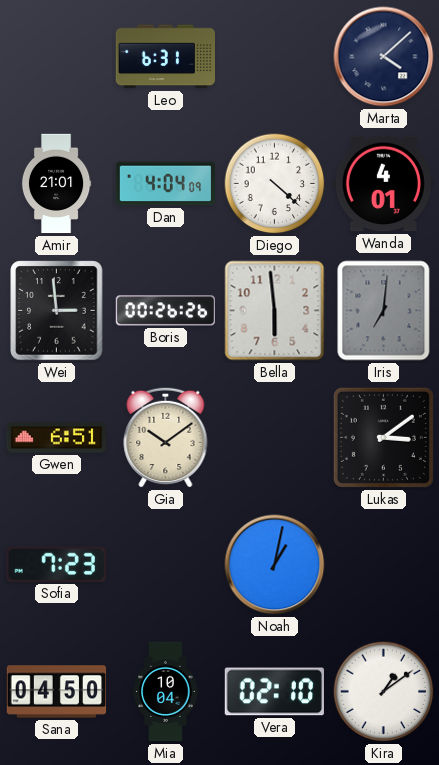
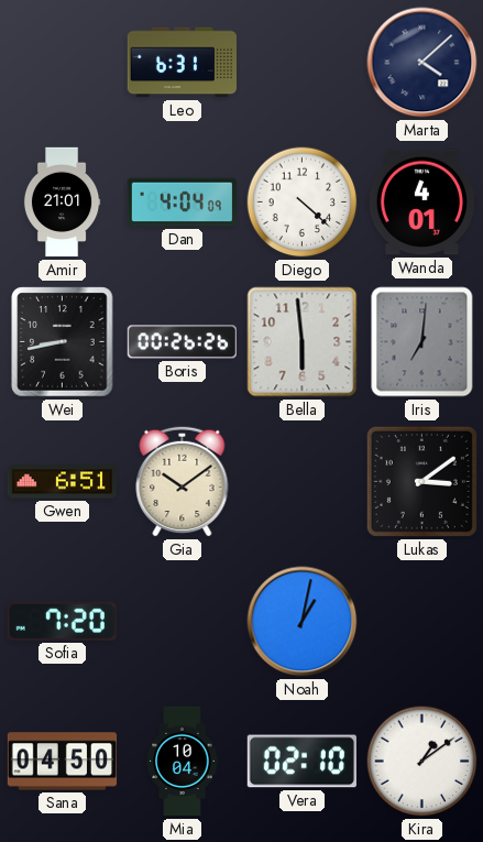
Wei: 2:59 -> 8:43 (63, 342)
Sofia: 7:23 -> 7:20 (62, 621)
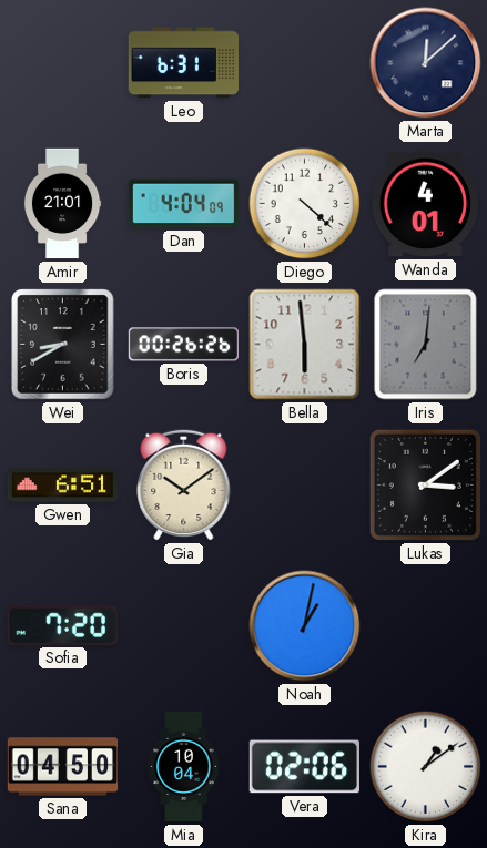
Marta: 4:08 -> 12:08 (426, 63)
Wei: 8:43 -> 8:40 (63, 345)
Vera: 02:10 -> 02:06 (304, 767)
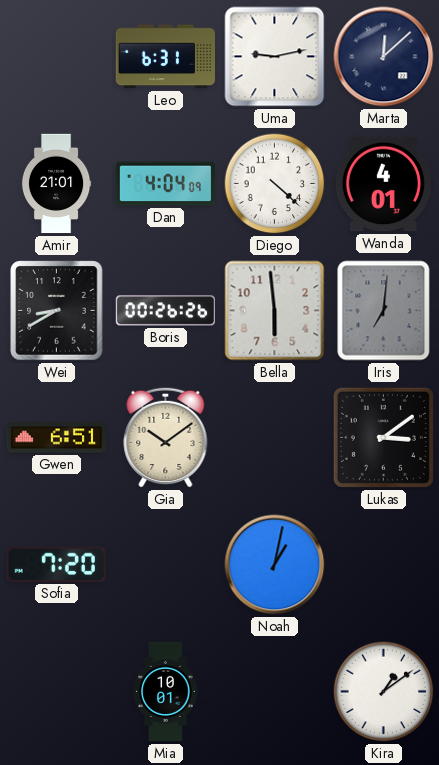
Uma: none -> 9:13 (275, 57)
Sana: 04:50 -> none (63, 767)
Mia: 10:04 -> 10:01 (166, 692)
Vera: 02:06 -> none (304, 767)
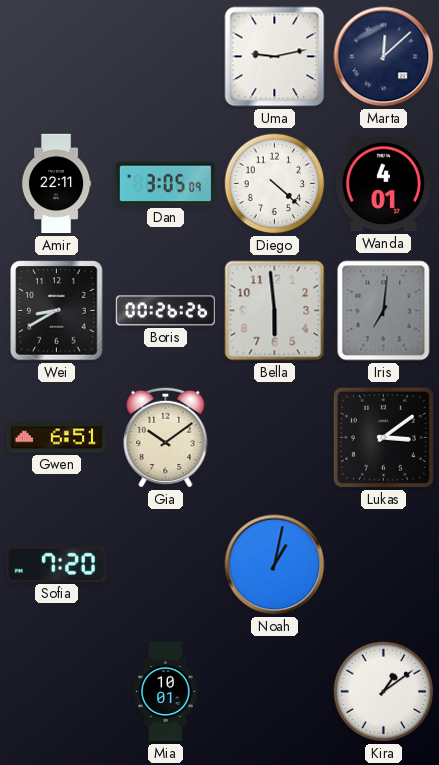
Leo: 6:31 -> none (165, 57)
Amir: 21:01 -> 22:11 (56, 184)
Dan: 4:04 -> 3:05 (165, 184)
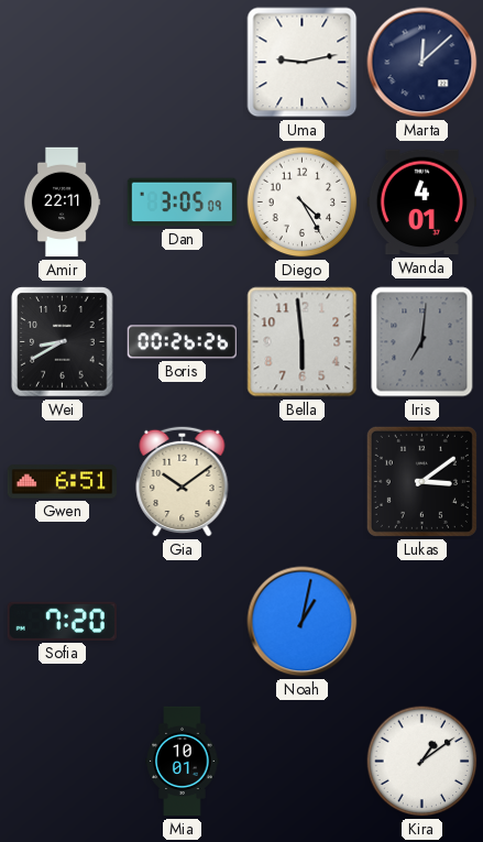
Diego: 4:22 -> 4:25 (303, 203)
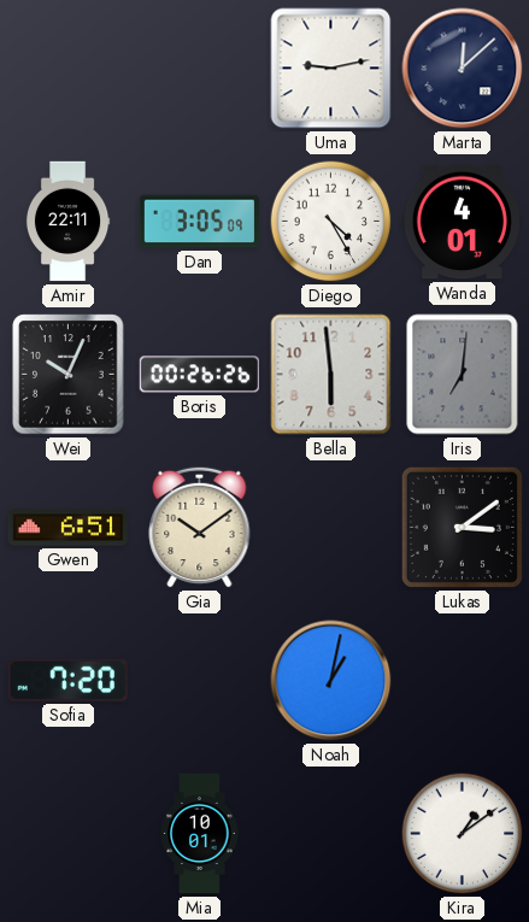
Wei: 8:40 -> 10:04 (69, 375)
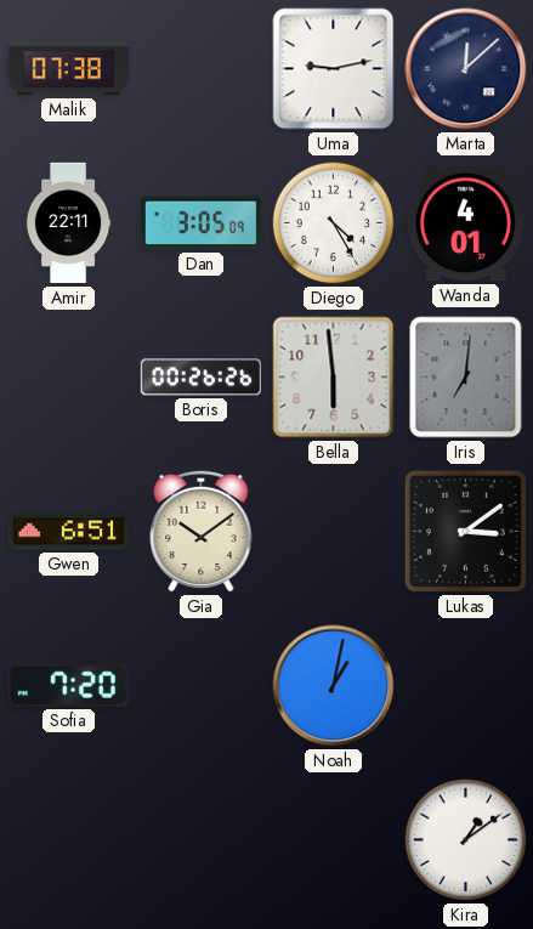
Malik: none -> 07:38 (69, 69)
Wei: 10:04 -> none (69, 375)
Mia: 10:01 -> none (200, 834)
